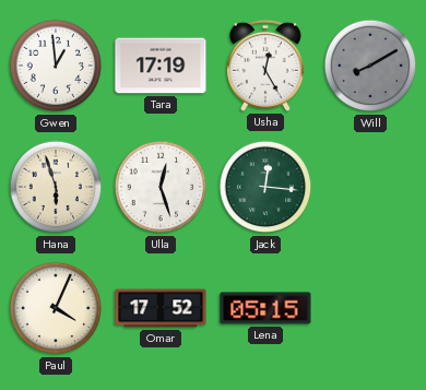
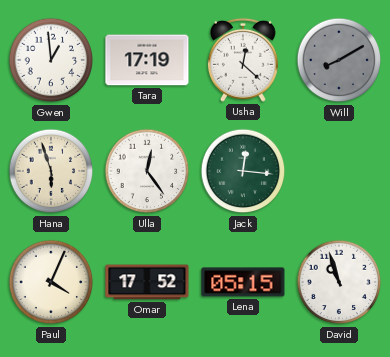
Usha: 12:25 -> 12:22 (243, 60)
Ulla: 12:27 -> 12:24 (147, 171)
David: none -> 10:57 (339, 282)
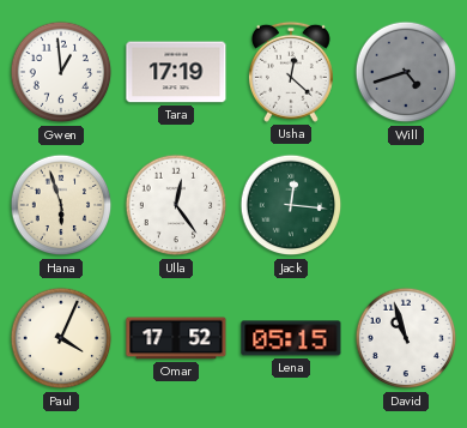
Will: 8:10 -> 4:42 (406, 72)
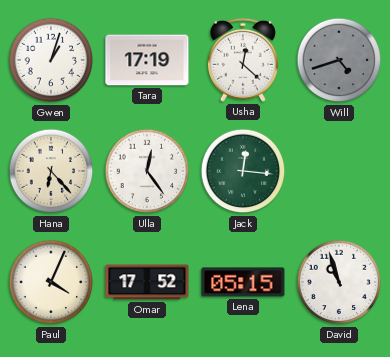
Gwen: 12:59 -> 1:03 (51, 60)
Hana: 5:57 -> 6:23 (51, 171)
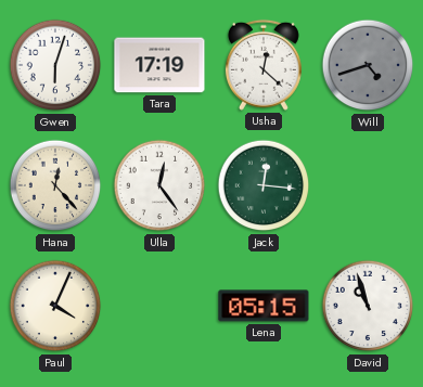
Gwen: 1:03 -> 6:03 (55, 65)
Hana: 6:23 -> 12:23 (55, 185)
Omar: 17:52 -> none (147, 282)
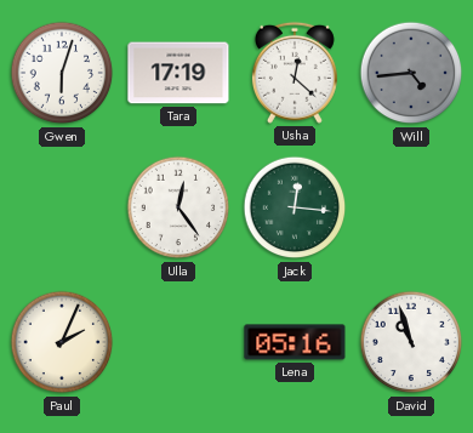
Will: 4:42 -> 4:44 (411, 73)
Hana: 12:23 -> none (55, 185)
Paul: 4:04 -> 2:04 (62, 342)
Lena: 05:15 -> 05:16 (295, 342)
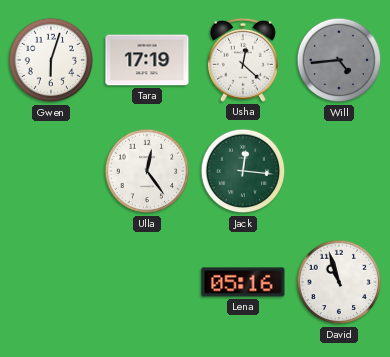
Paul: 2:04 -> none (62, 342)
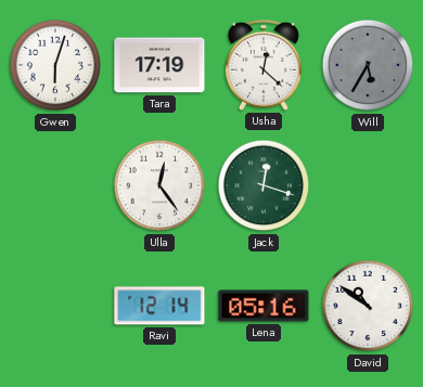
Will: 4:44 -> 5:35 (368, 65)
Jack: 12:16 -> 12:18 (264, 185)
Ravi: none -> 12:14 (159, 306)
David: 10:57 -> 10:51 (368, 306)
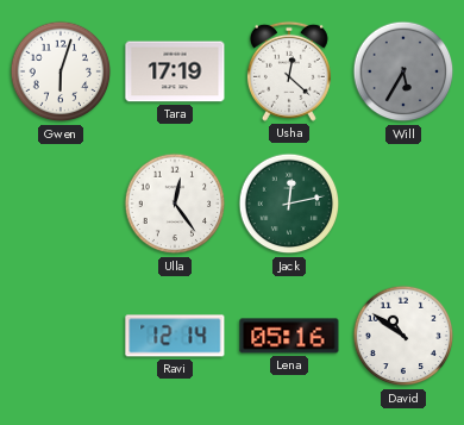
Jack: 12:18 -> 12:13 (289, 204)
